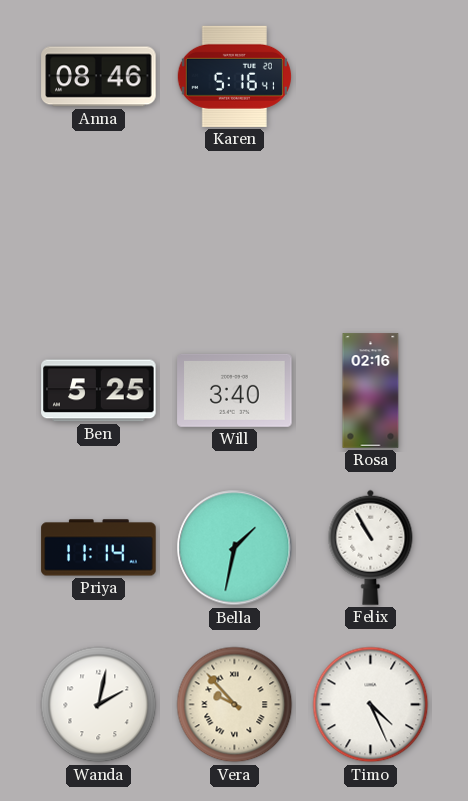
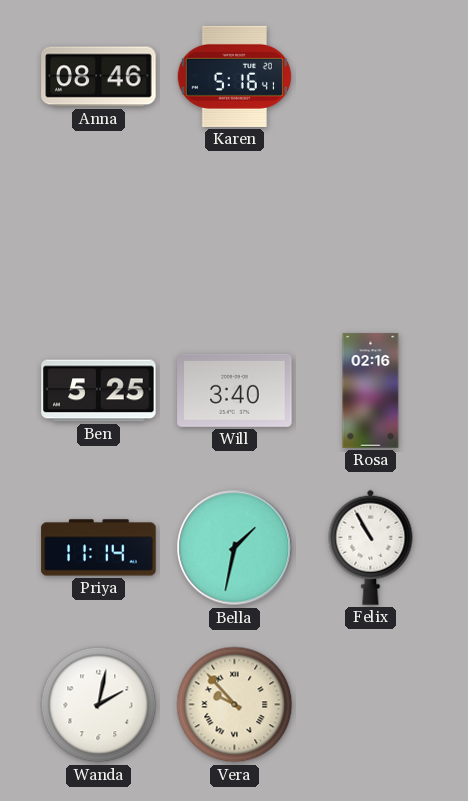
Timo: 4:26 -> none (371, 705)
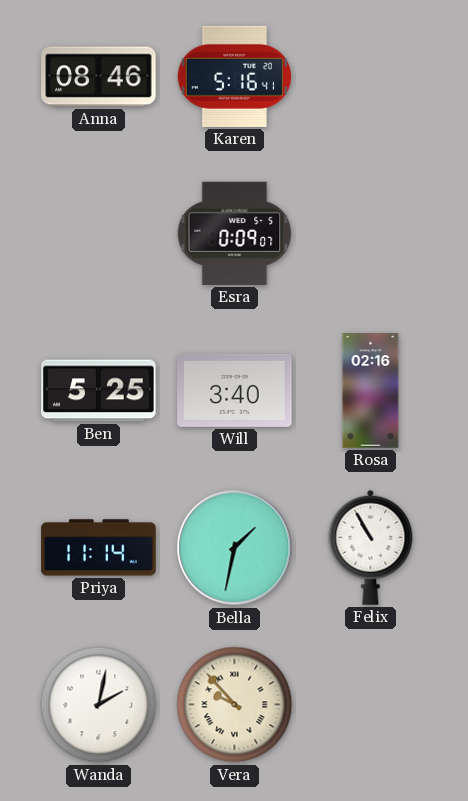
Esra: none -> 0:09 (235, 233)
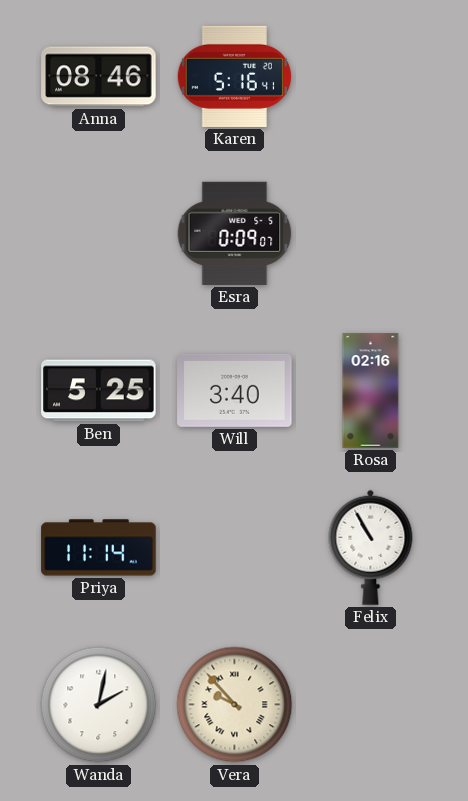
Bella: 1:32 -> none (235, 548)
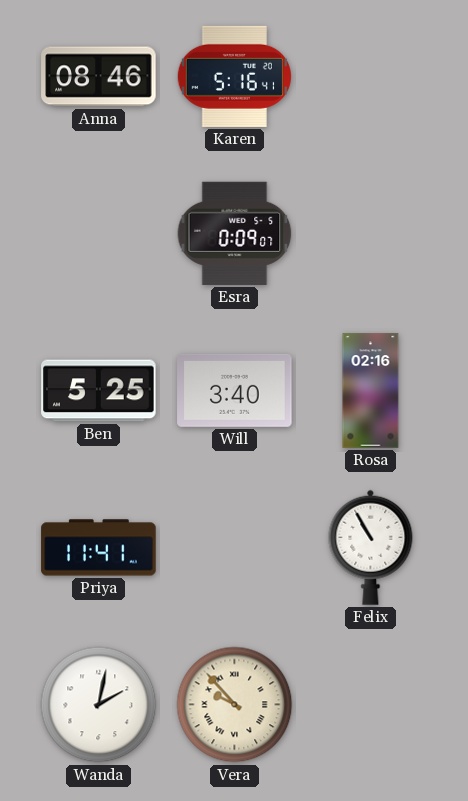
Priya: 11:14 -> 11:41 (99, 548)
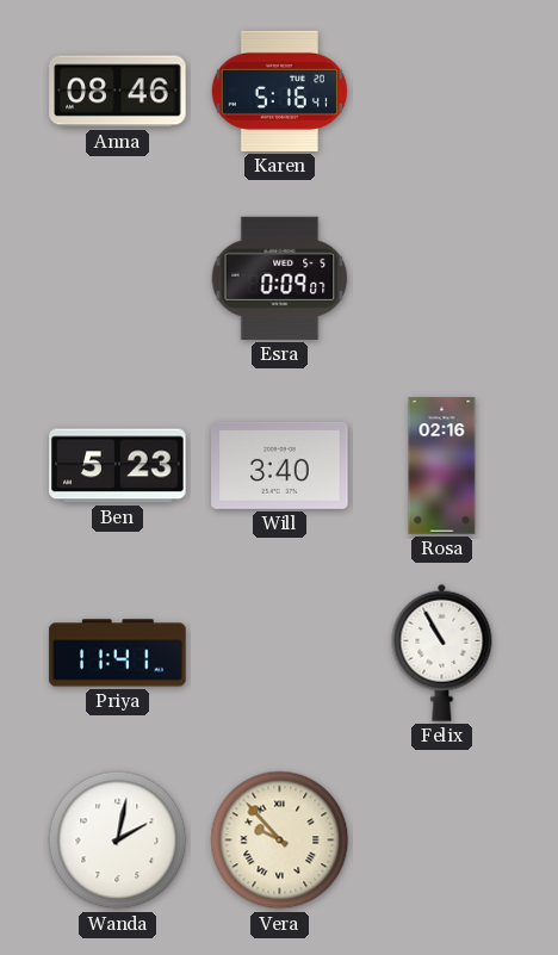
Ben: 5:25 -> 5:23 (118, 466)
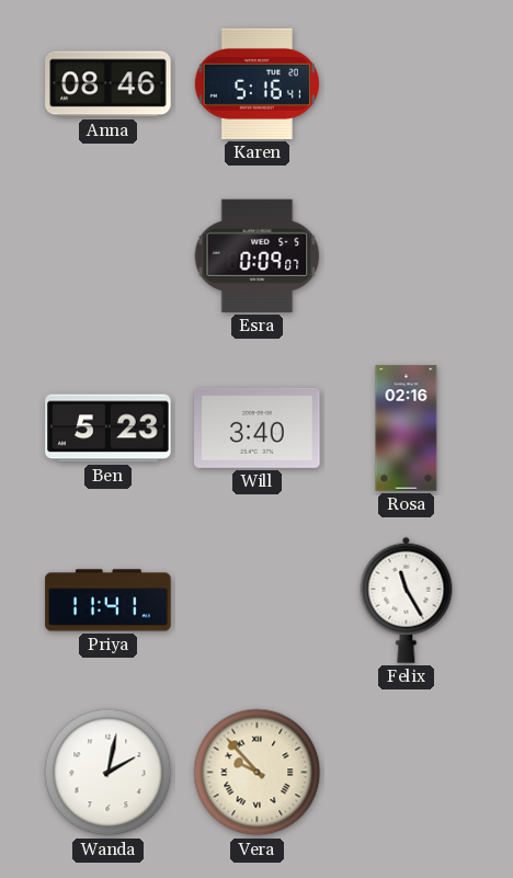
Felix: 10:55 -> 11:25 (407, 600)
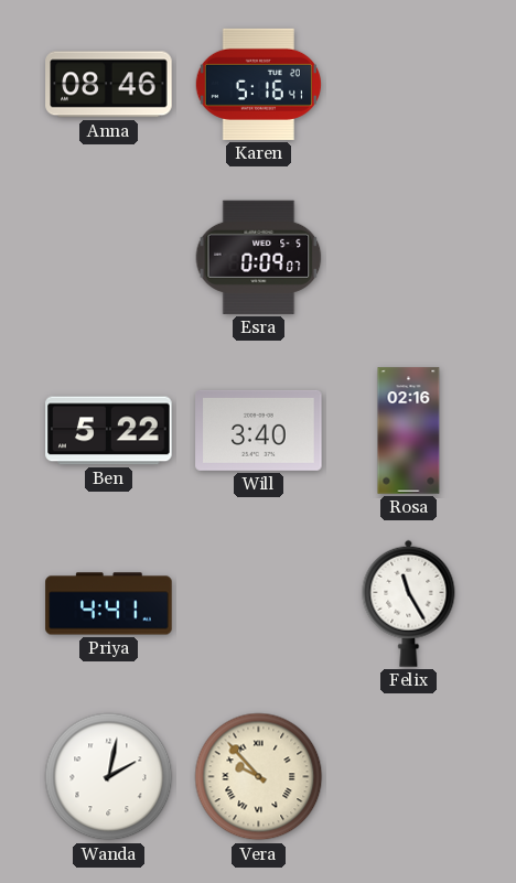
Ben: 5:23 -> 5:22 (109, 431)
Priya: 11:41 -> 4:41 (109, 604)
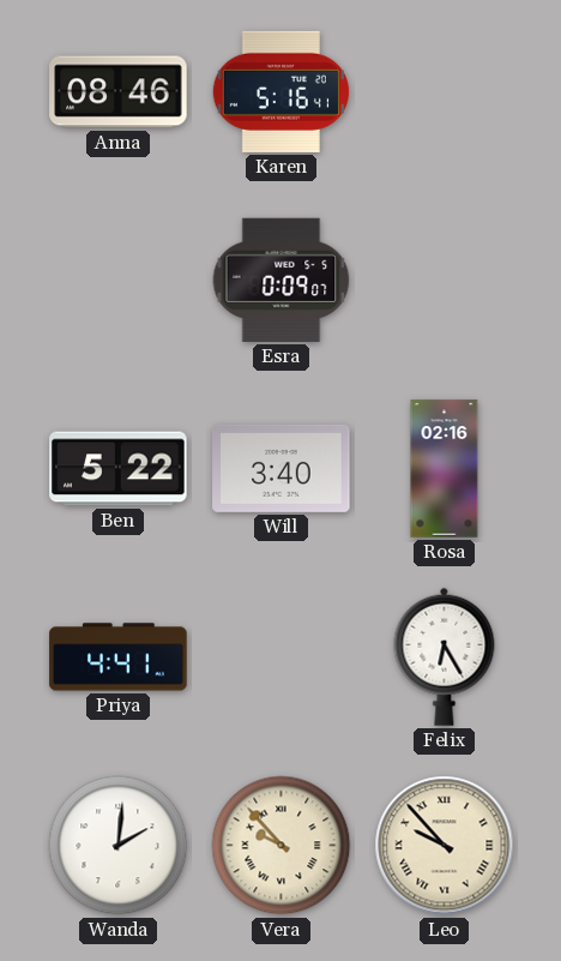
Felix: 11:25 -> 6:25 (445, 656)
Wanda: 2:02 -> 2:01 (119, 846)
Leo: none -> 9:53 (445, 846)
